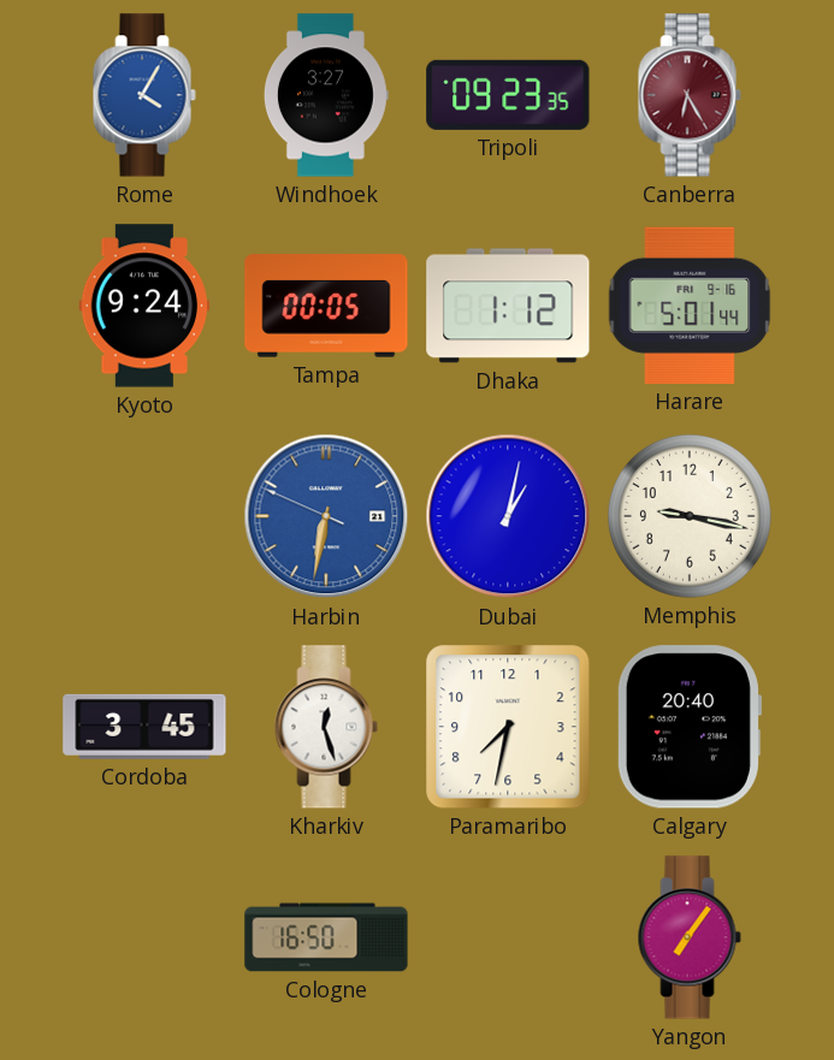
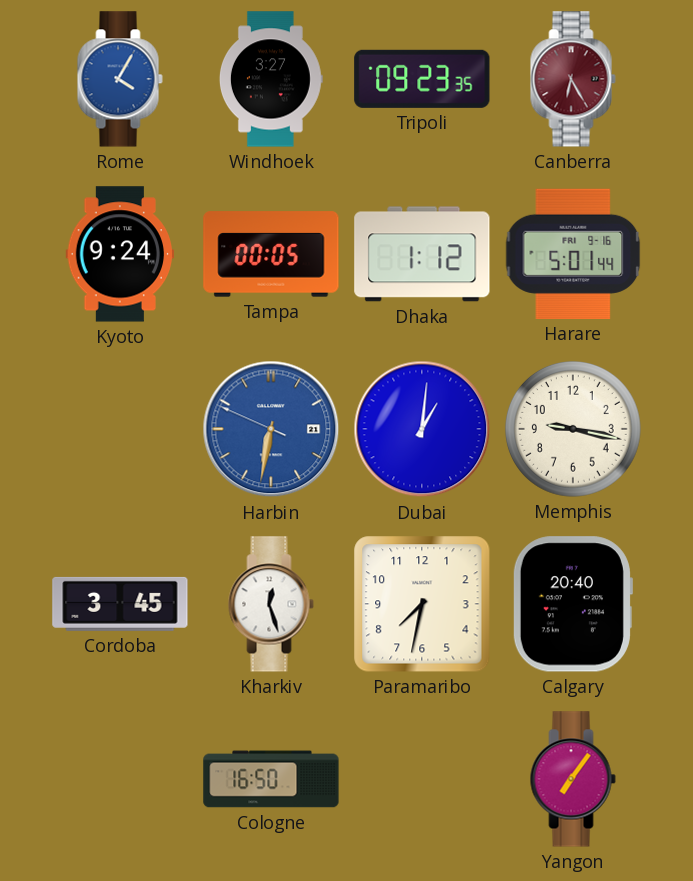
Dubai: 1:02 -> 1:01 (422, 429)
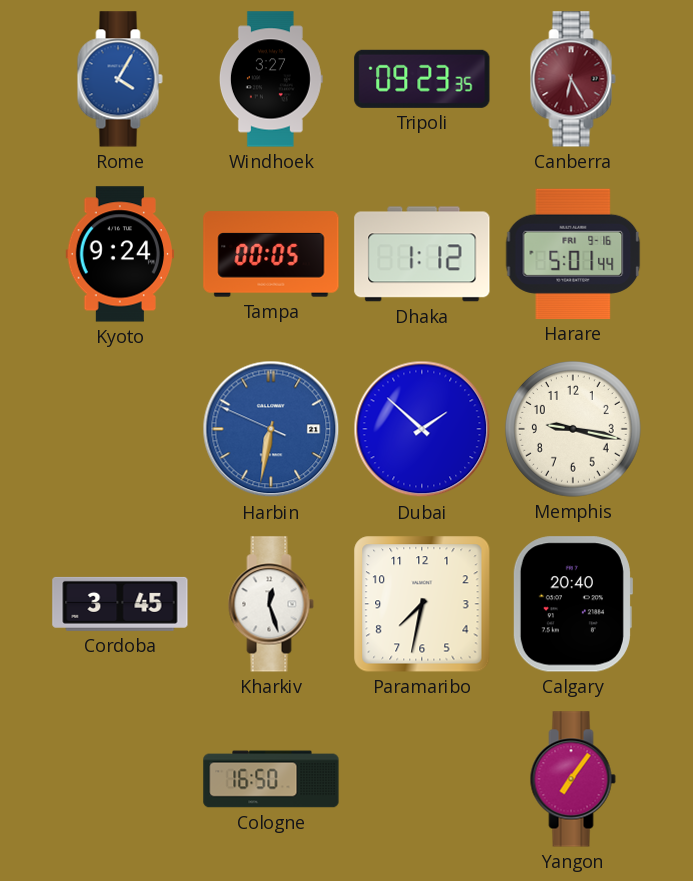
Dubai: 1:01 -> 1:52 (422, 429)
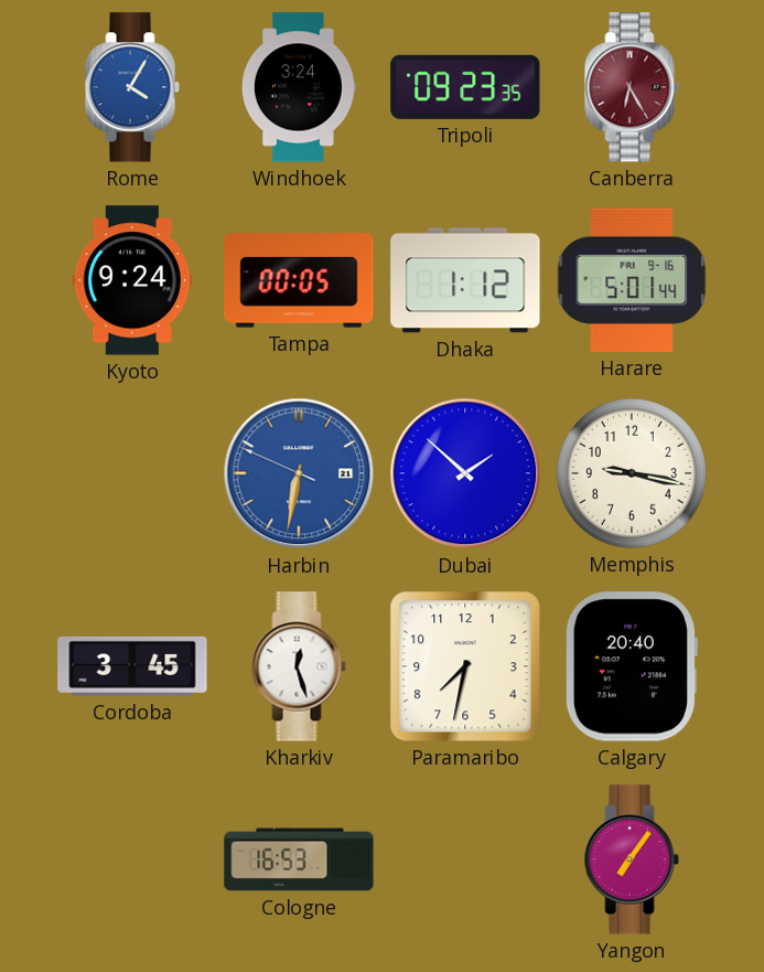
Windhoek: 3:27 -> 3:24 (299, 87)
Cologne: 16:50 -> 16:53 (299, 859)
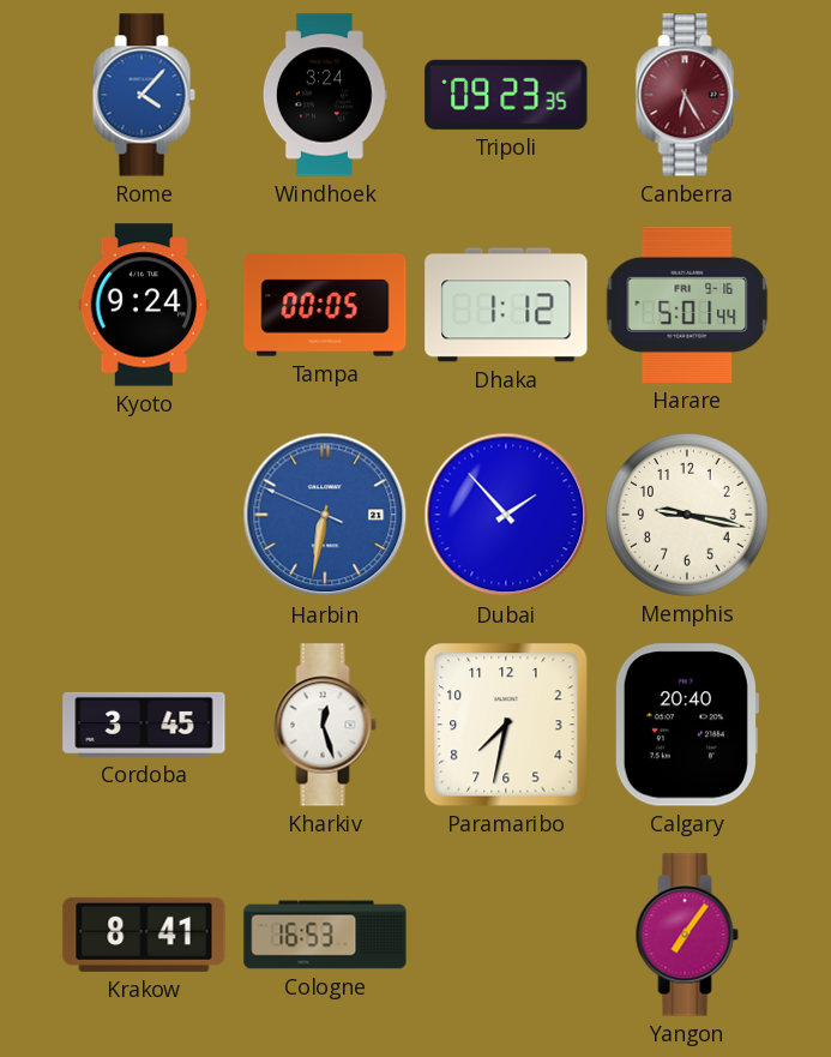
Rome: 4:05 -> 4:07 (144, 95)
Dubai: 1:52 -> 1:53 (506, 515)
Krakow: none -> 8:41 (144, 935)
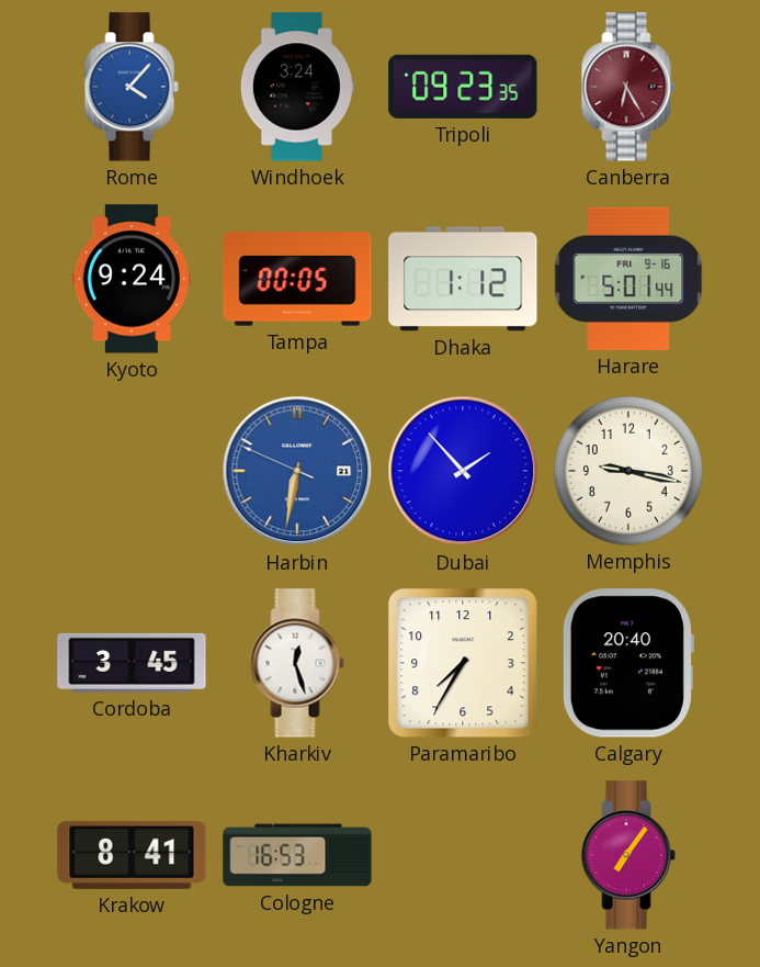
Paramaribo: 7:32 -> 7:35 (463, 663)
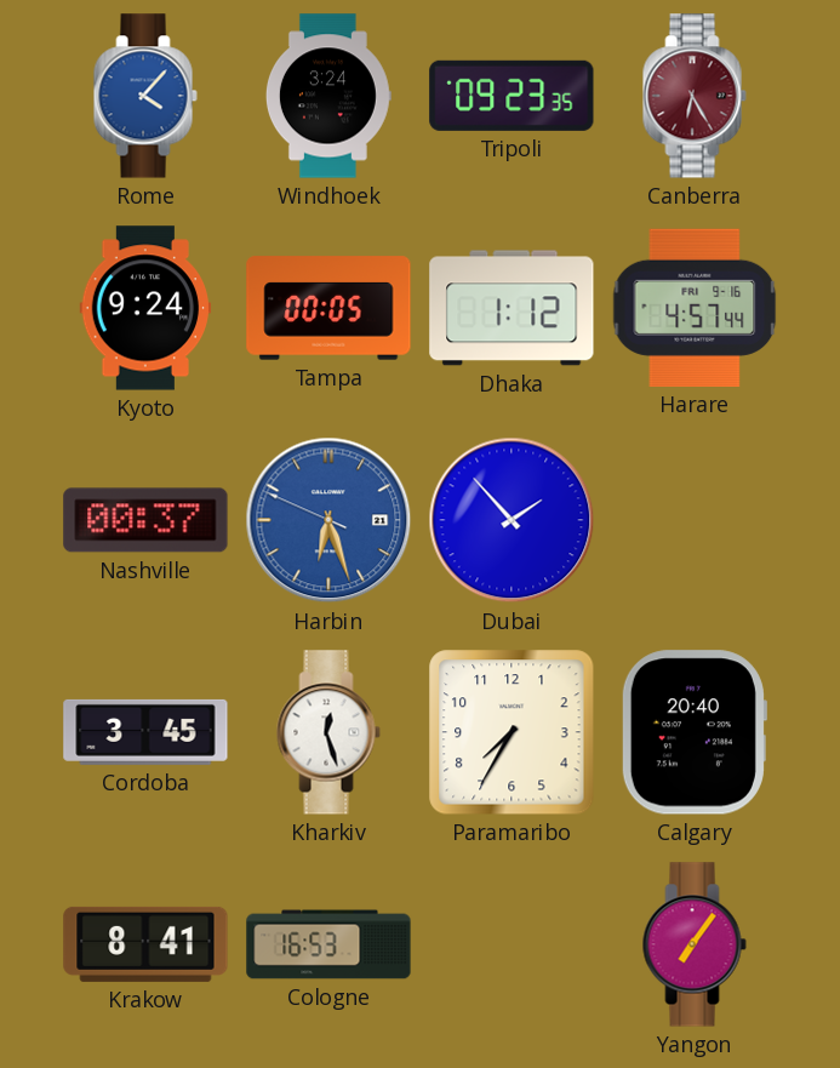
Harare: 5:01 -> 4:57 (695, 308)
Nashville: none -> 00:37 (145, 520)
Harbin: 6:31 -> 6:26 (328, 520)
Memphis: 9:17 -> none (628, 471)
